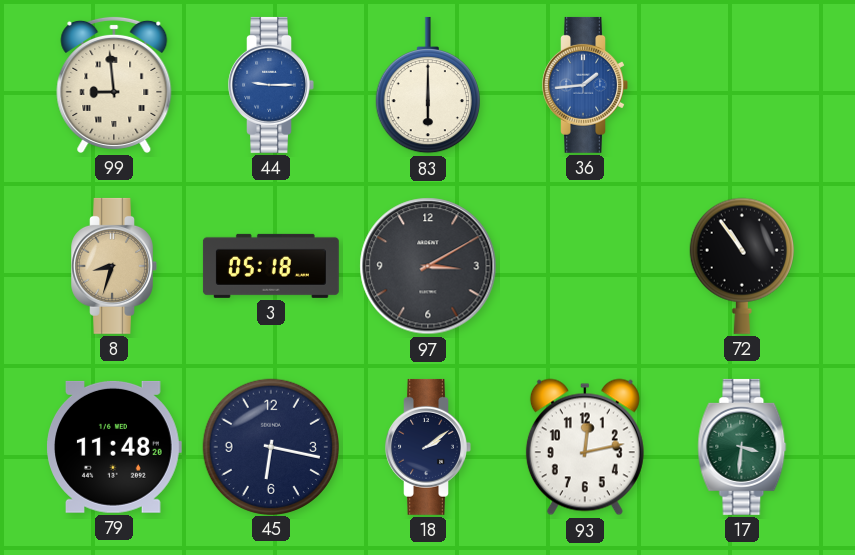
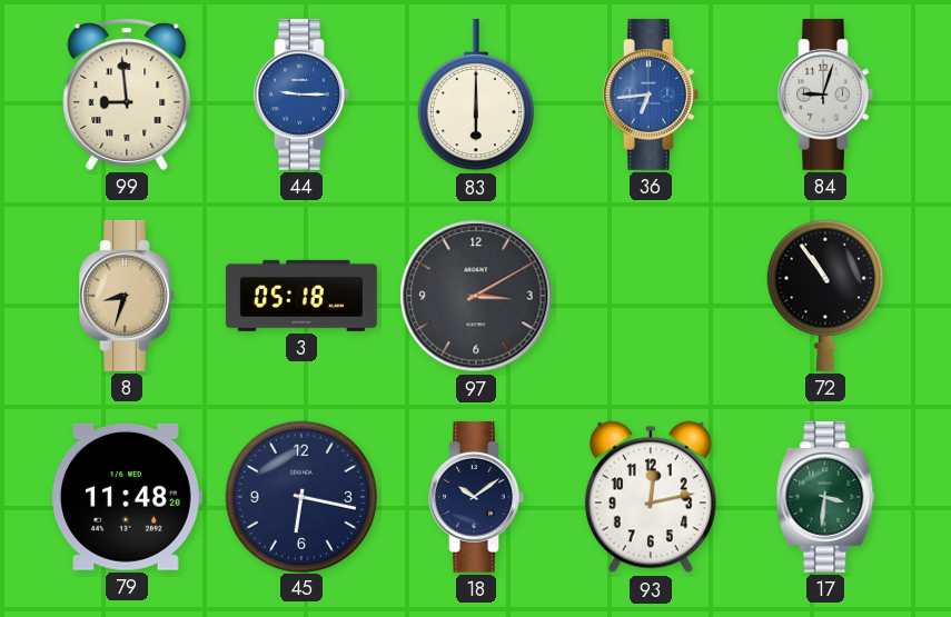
36: 1:44 -> 6:44 (651, 94)
84: none -> 9:03 (825, 94)
18: 2:09 -> 10:09 (476, 497)
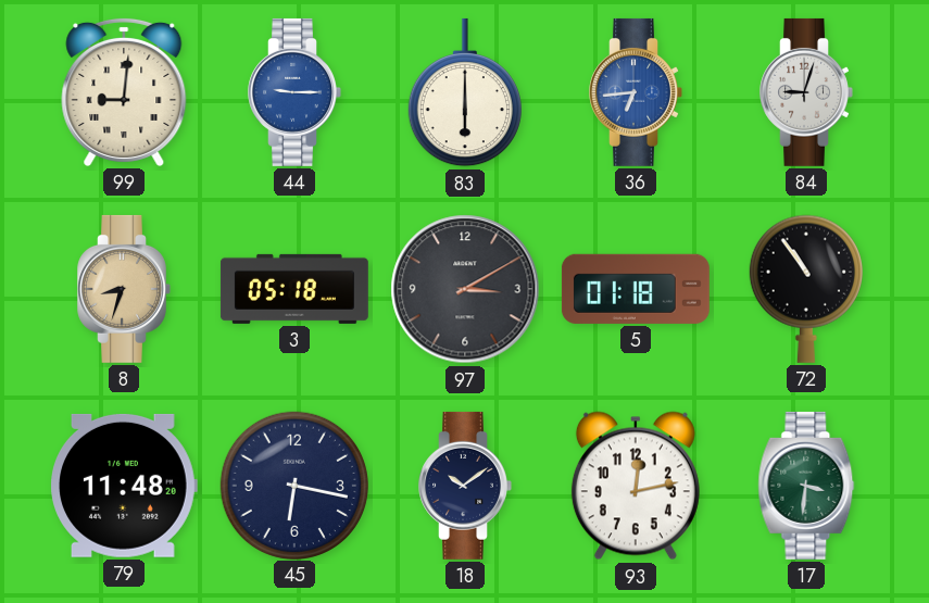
99: 8:59 -> 9:01 (124, 91)
5: none -> 01:18 (636, 289)
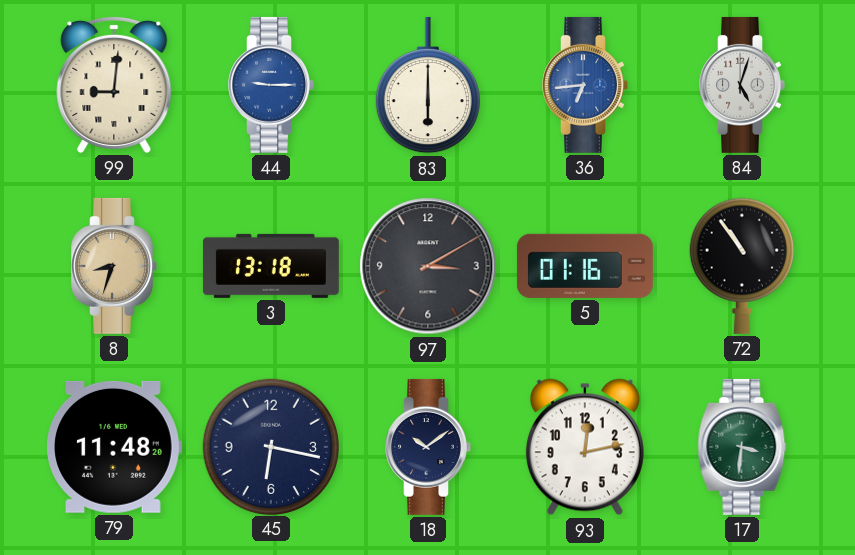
84: 9:03 -> 5:03 (742, 85)
3: 05:18 -> 13:18 (271, 266)
5: 01:18 -> 01:16 (585, 266)
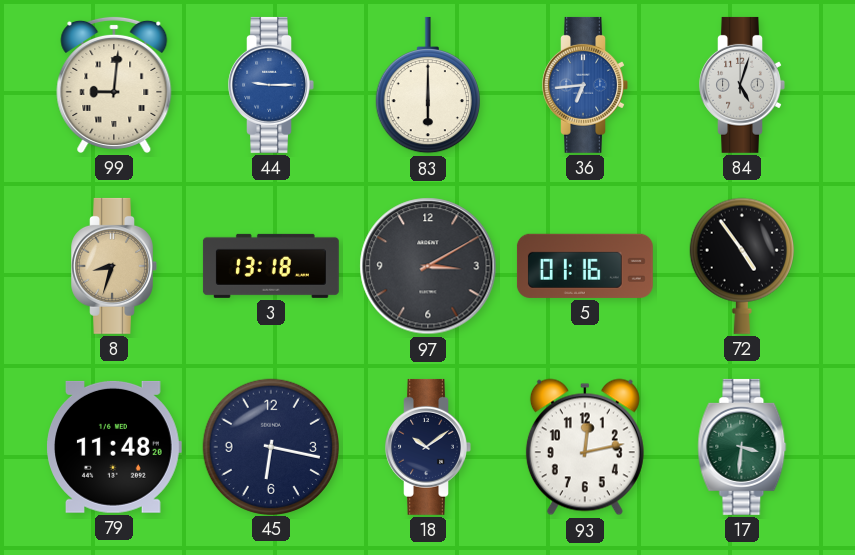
72: 10:54 -> 4:54 (742, 266)
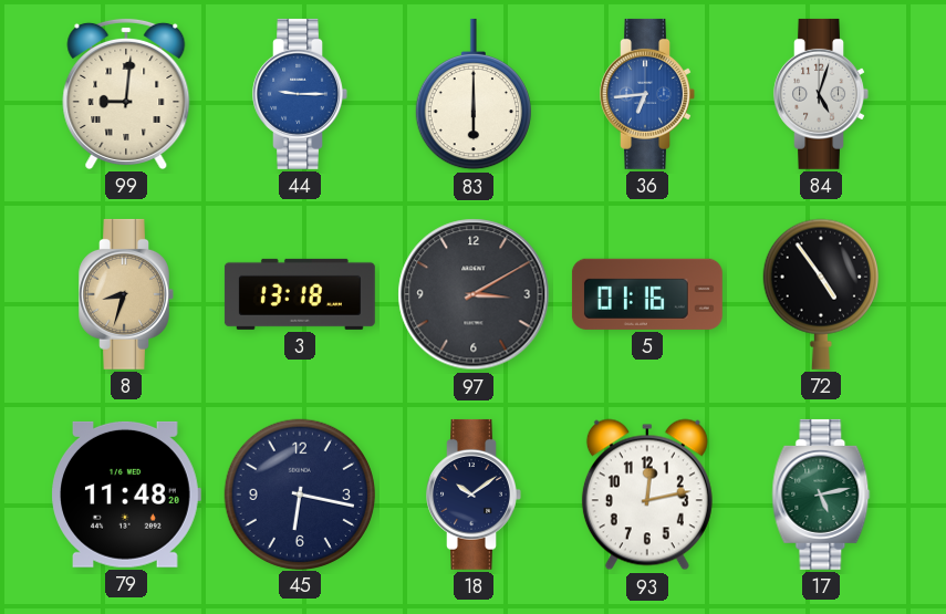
17: 3:31 -> 5:13 (821, 495)
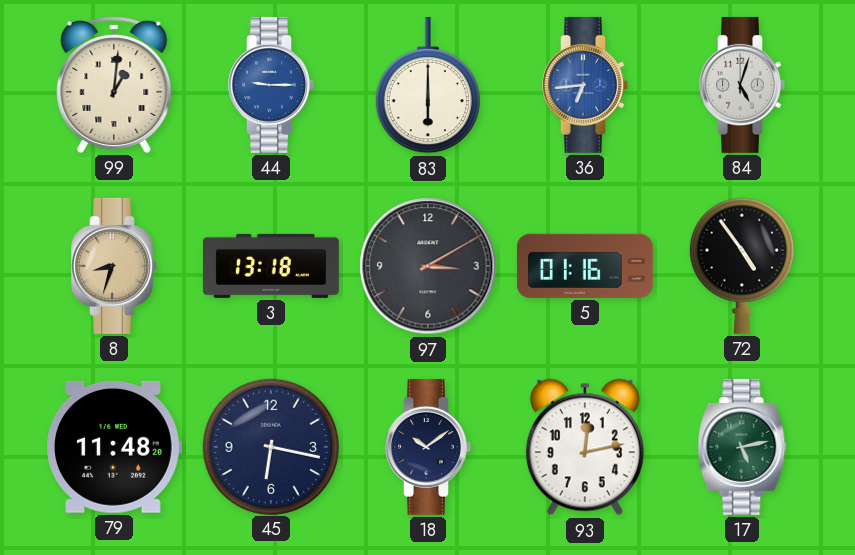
99: 9:01 -> 1:01 (114, 84)
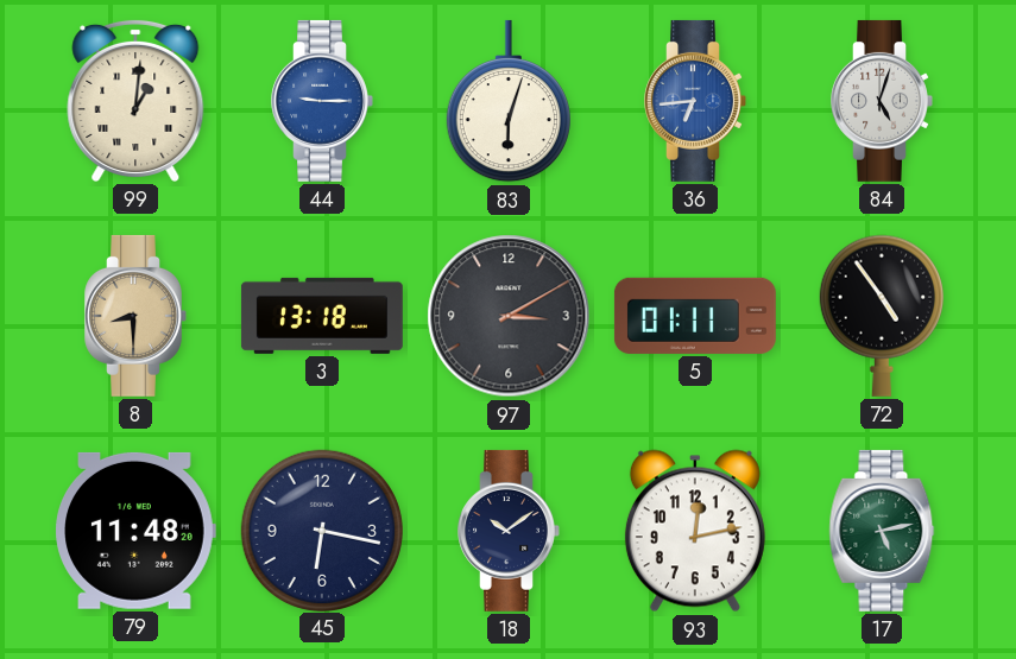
83: 6:00 -> 6:03 (509, 101)
8: 8:33 -> 8:30 (135, 316)
5: 01:16 -> 01:11 (695, 316)
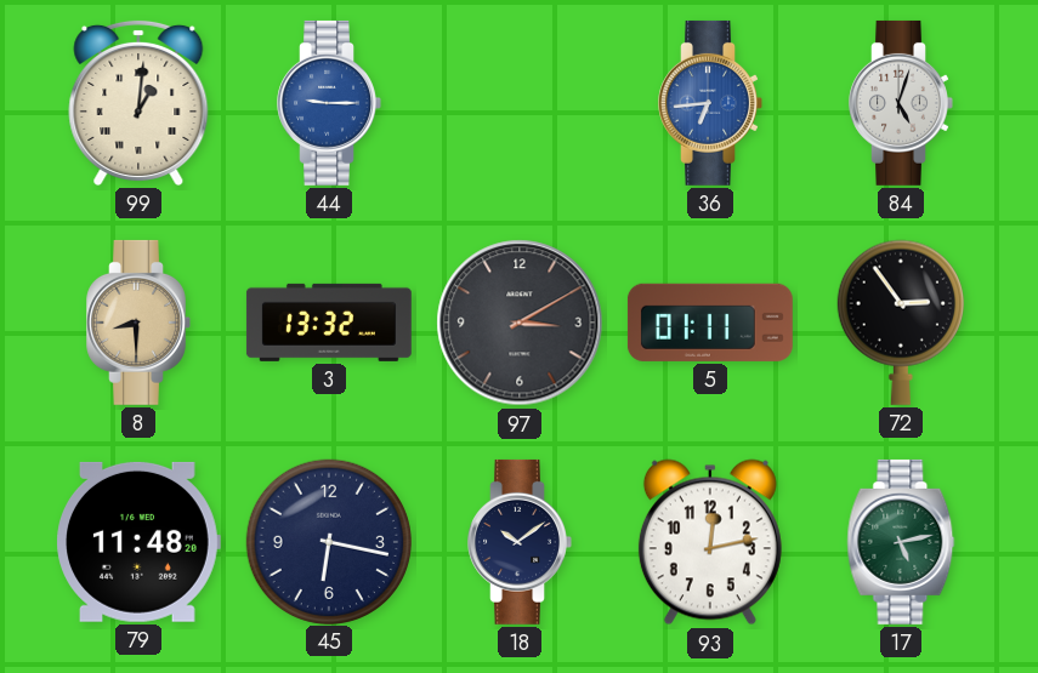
83: 6:03 -> none (509, 101)
3: 13:18 -> 13:32 (329, 323)
72: 4:54 -> 2:54 (901, 323)
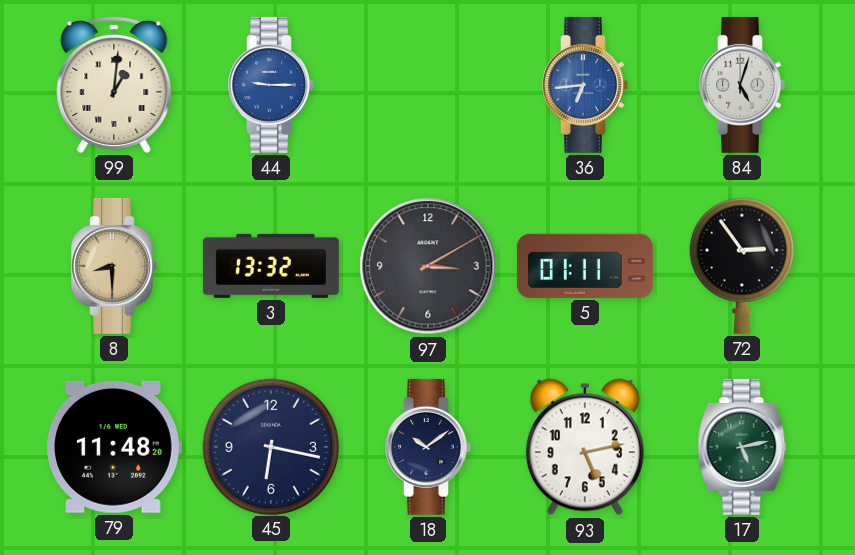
93: 12:13 -> 5:13 (585, 447)
